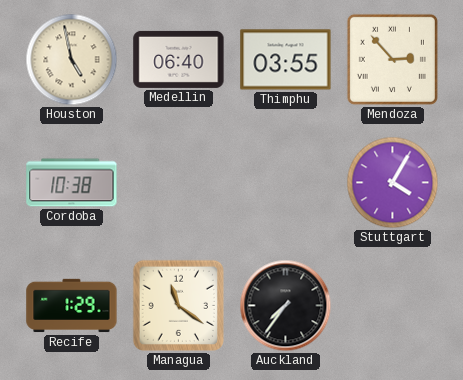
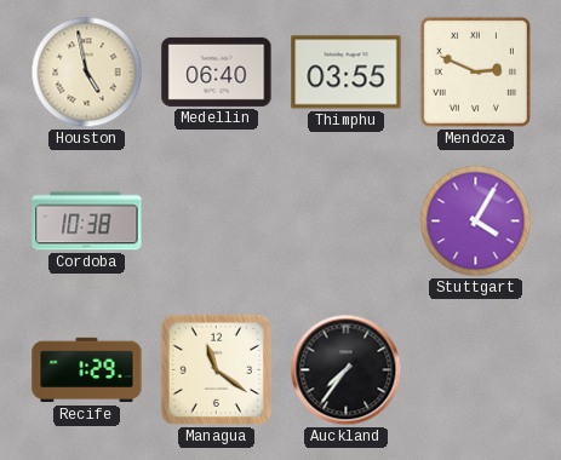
Mendoza: 2:53 -> 2:49 (475, 71)
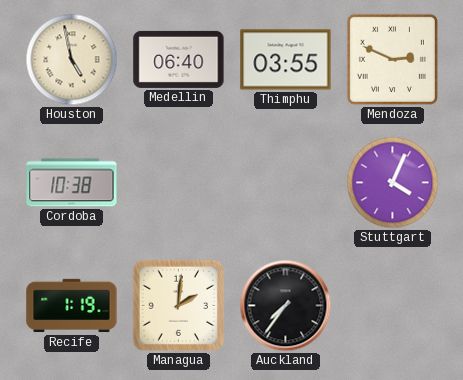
Stuttgart: 4:05 -> 4:04 (393, 183)
Recife: 1:29 -> 1:19 (72, 306)
Managua: 11:21 -> 2:01 (178, 305)
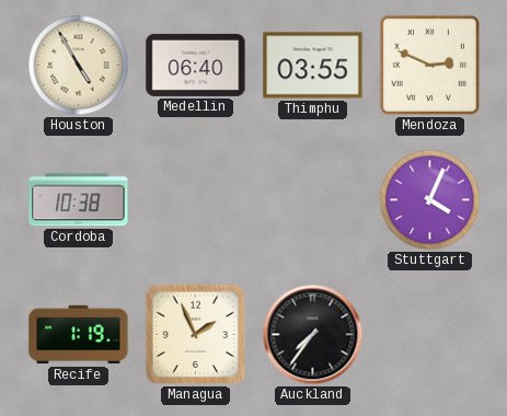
Houston: 4:58 -> 4:55 (79, 66)
Managua: 2:01 -> 1:56 (195, 334)
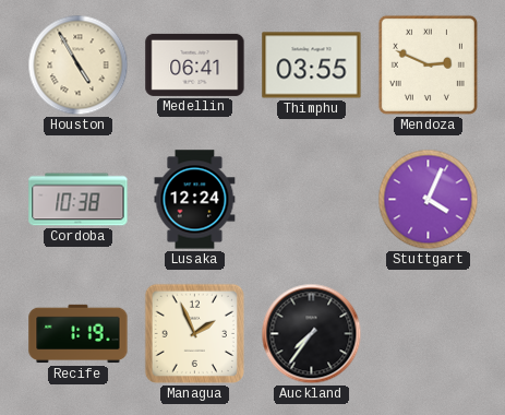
Medellin: 06:40 -> 06:41 (195, 64)
Lusaka: none -> 12:24 (195, 200)
